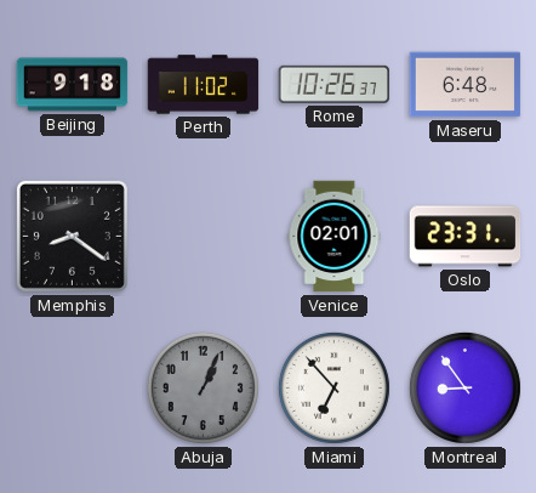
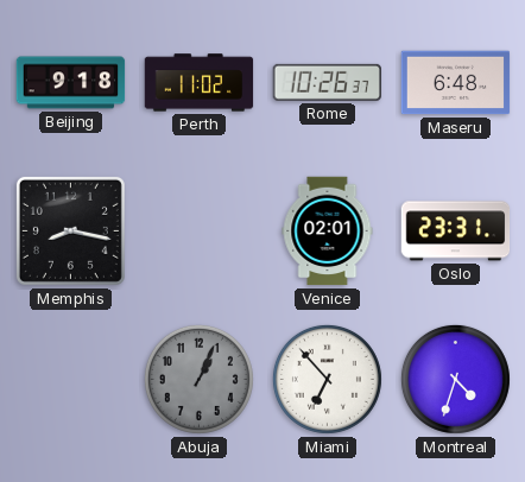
Memphis: 8:21 -> 8:17 (70, 230)
Montreal: 8:54 -> 4:33 (455, 379)
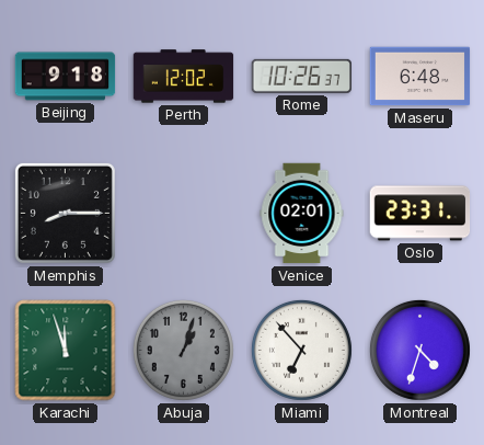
Perth: 11:02 -> 12:02 (184, 77)
Memphis: 8:17 -> 8:15 (65, 213)
Karachi: none -> 11:57 (66, 351)
Abuja: 1:04 -> 1:03 (183, 350)
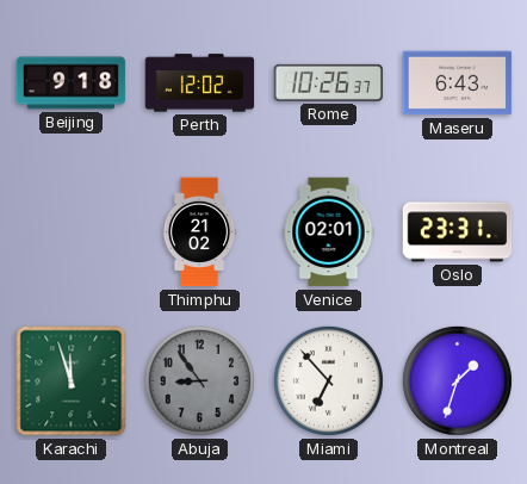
Maseru: 6:48 -> 6:43 (458, 83)
Memphis: 8:15 -> none (65, 213)
Thimphu: none -> 21:02 (199, 232)
Abuja: 1:03 -> 8:54 (199, 380)
Montreal: 4:33 -> 1:33 (457, 380)
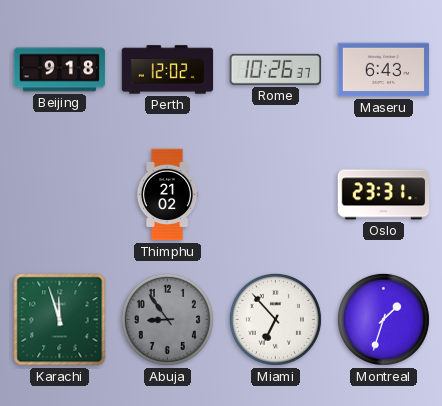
Venice: 02:01 -> none (329, 232)
